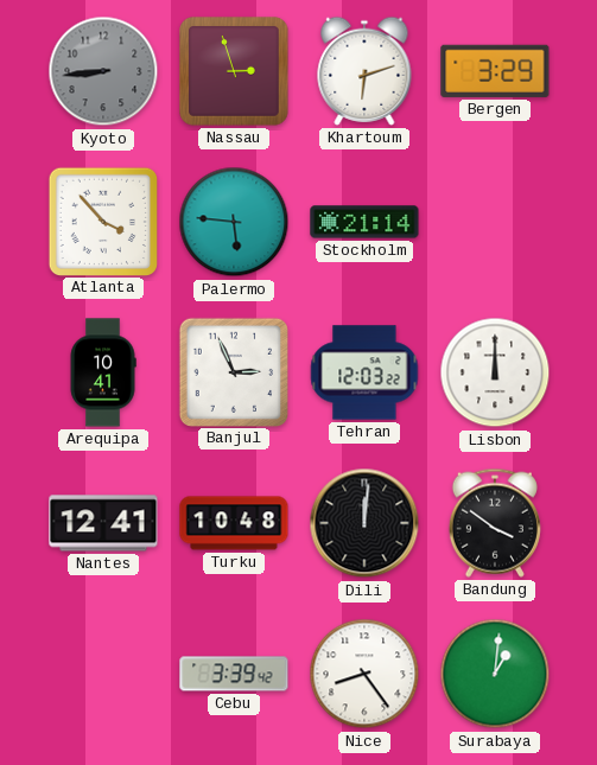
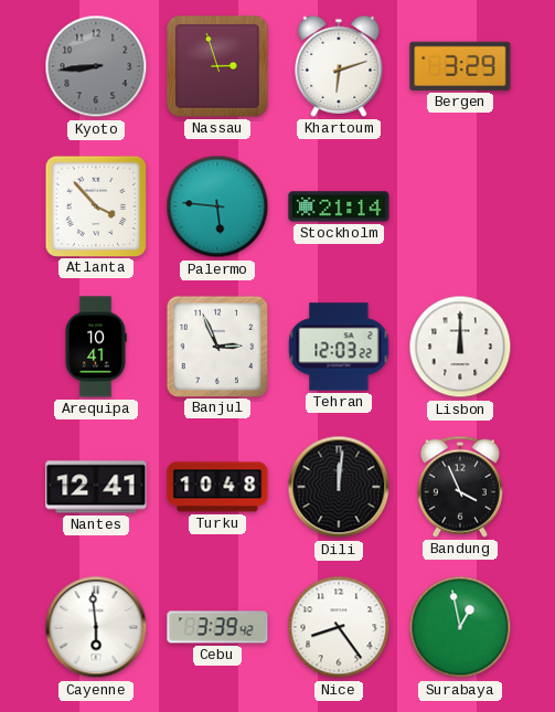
Bandung: 3:51 -> 3:56 (460, 487)
Cayenne: none -> 5:59 (96, 627)
Surabaya: 1:01 -> 12:58 (460, 627)
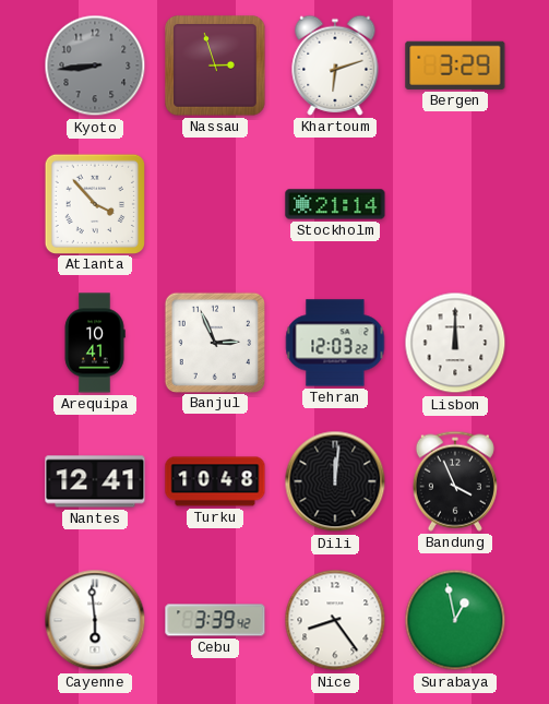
Palermo: 5:46 -> none (217, 206)
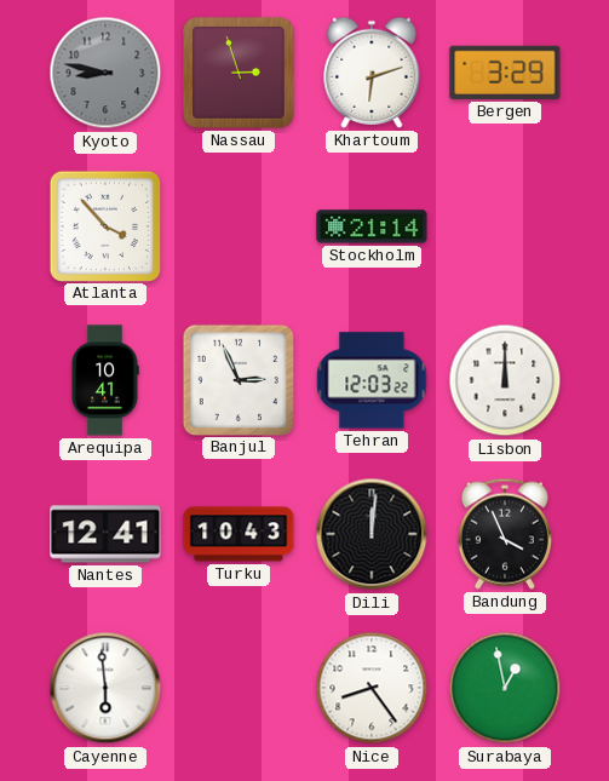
Kyoto: 8:44 -> 8:47 (105, 73)
Turku: 10:48 -> 10:43 (239, 534)
Cebu: 3:39 -> none (215, 620)
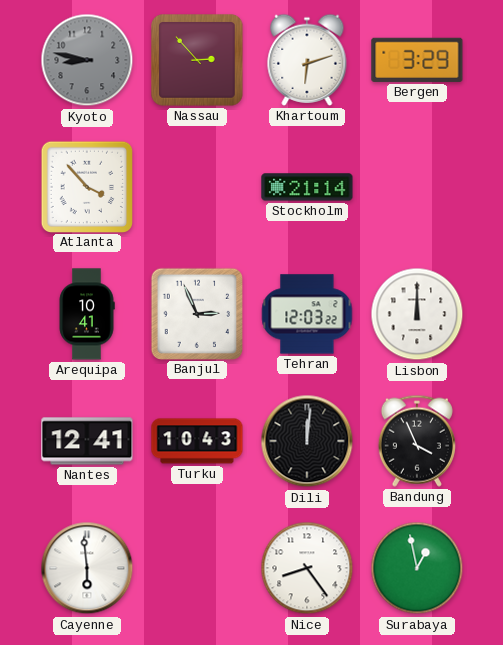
Nassau: 2:57 -> 2:53 (198, 61)
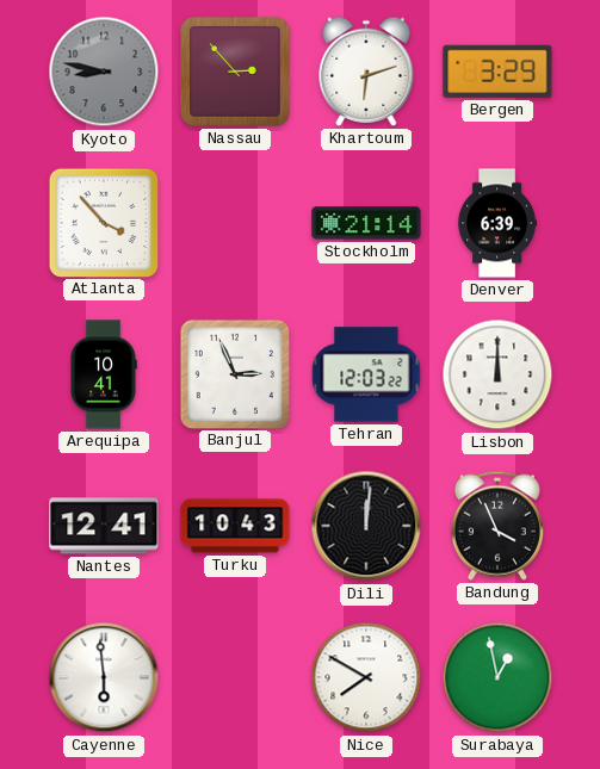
Denver: none -> 6:39 (496, 223)
Nice: 8:24 -> 7:50 (366, 677)
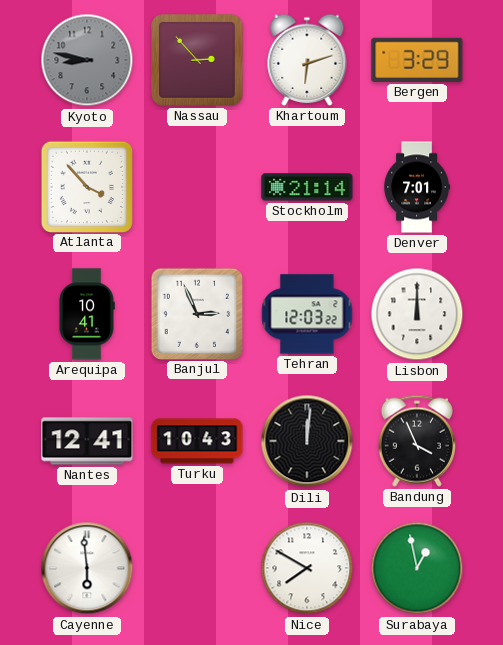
Denver: 6:39 -> 7:01 (416, 187)
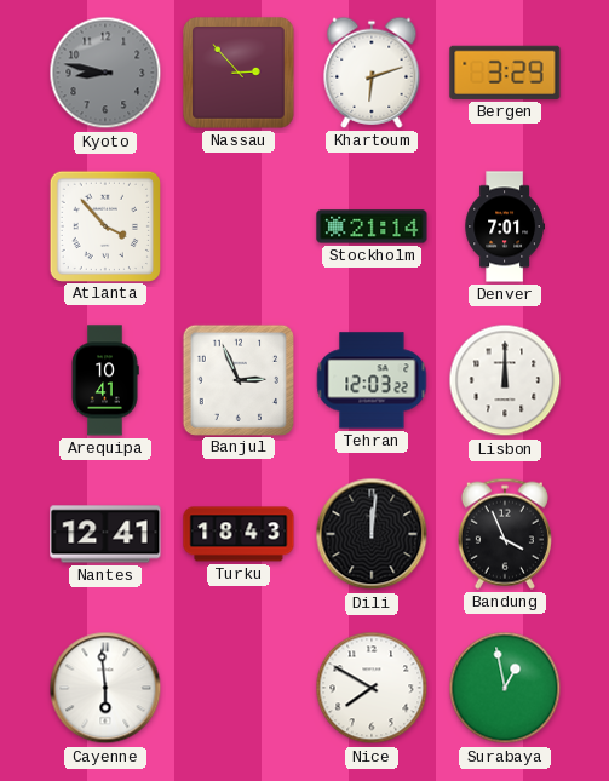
Turku: 10:43 -> 18:43 (239, 534)
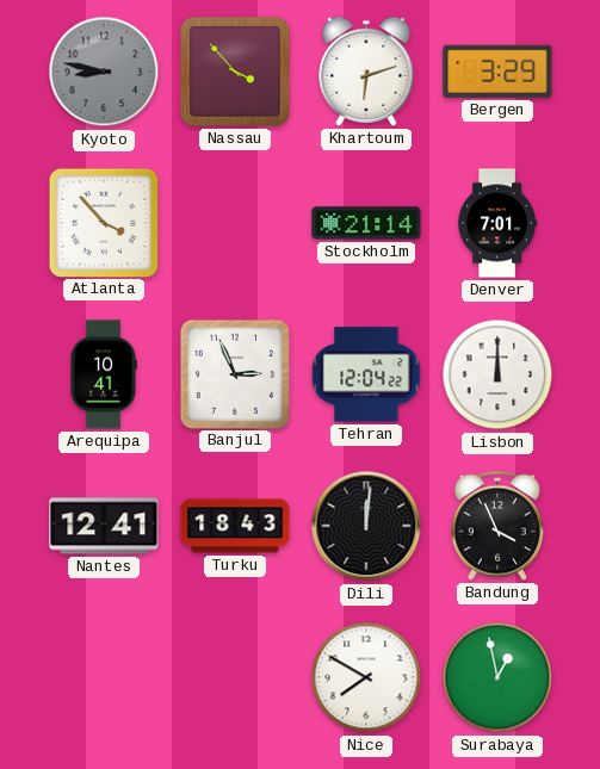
Nassau: 2:53 -> 3:53 (236, 73)
Tehran: 12:03 -> 12:04 (366, 374)
Cayenne: 5:59 -> none (105, 688)
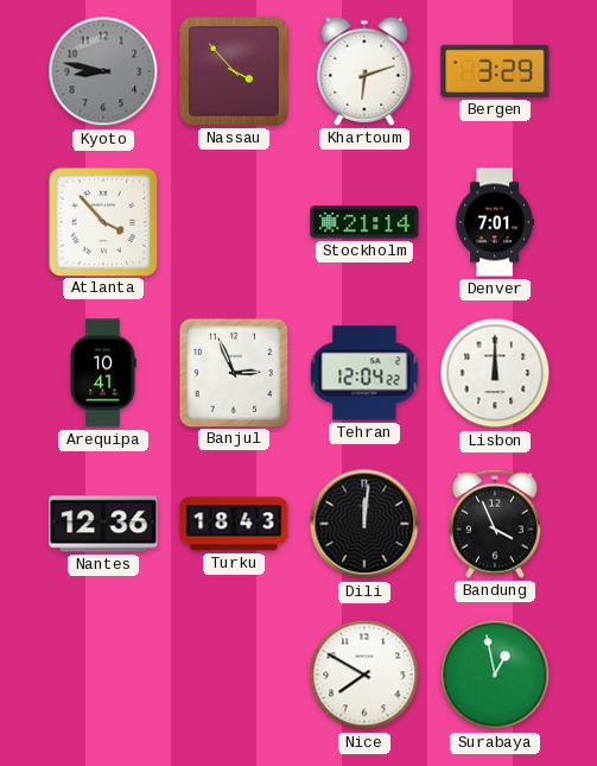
Nantes: 12:41 -> 12:36 (103, 524)
